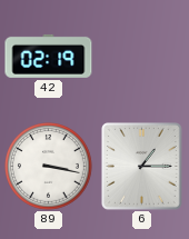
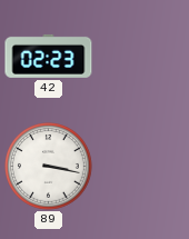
42: 02:19 -> 02:23 (49, 56)
6: 1:15 -> none (142, 167)
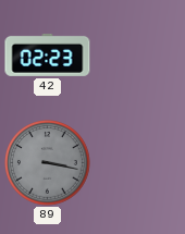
89 dial: white -> grey (48, 163)
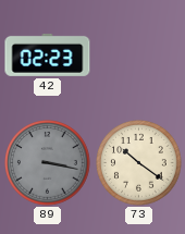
73: none -> 10:21 (139, 163)
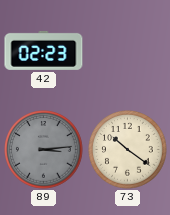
89: 3:17 -> 3:14 (44, 150)
